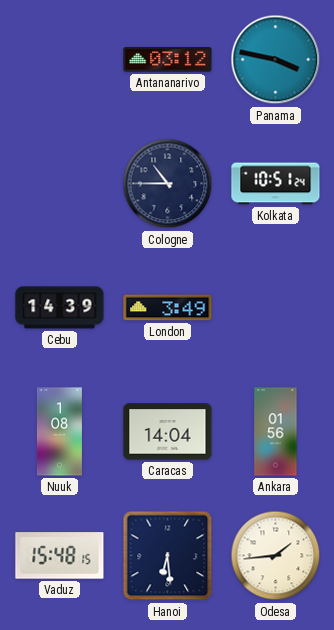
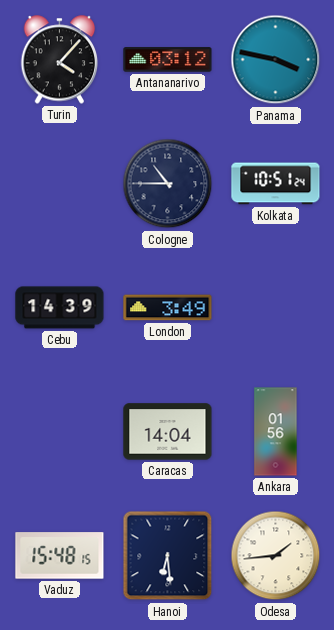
Turin: none -> 4:07 (60, 60)
Nuuk: 1:08 -> none (59, 432)
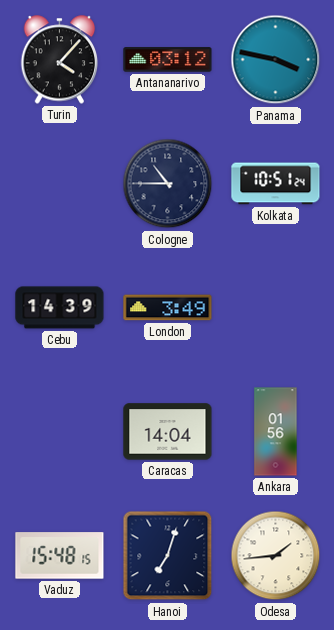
Hanoi: 6:29 -> 7:03 (168, 556)
